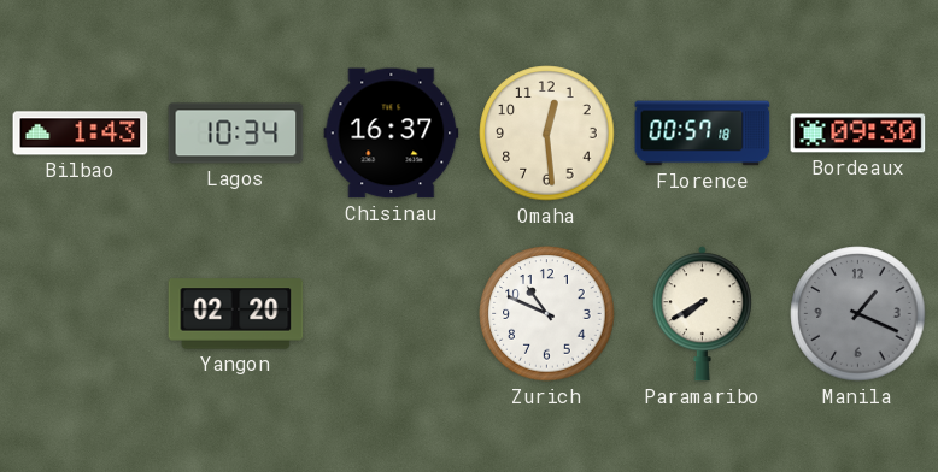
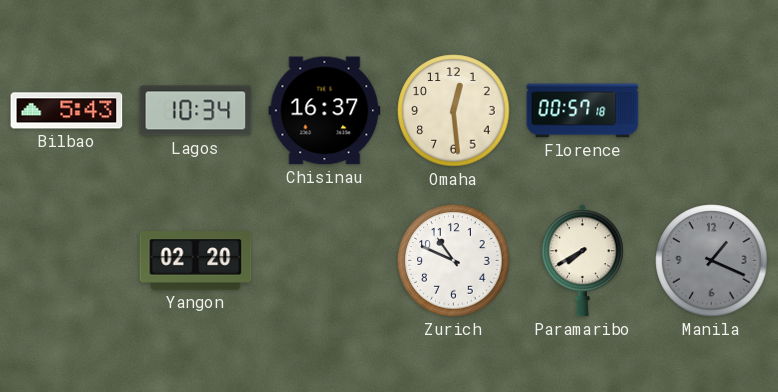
Bilbao: 1:43 -> 5:43 (67, 111)
Bordeaux: 09:30 -> none (858, 134)
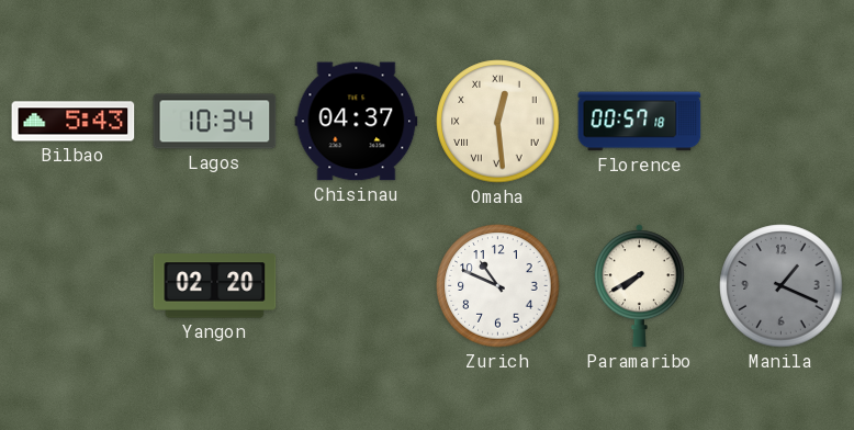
Chisinau: 16:37 -> 04:37 (357, 122)
Omaha numerals: Arabic -> Roman (498, 122)
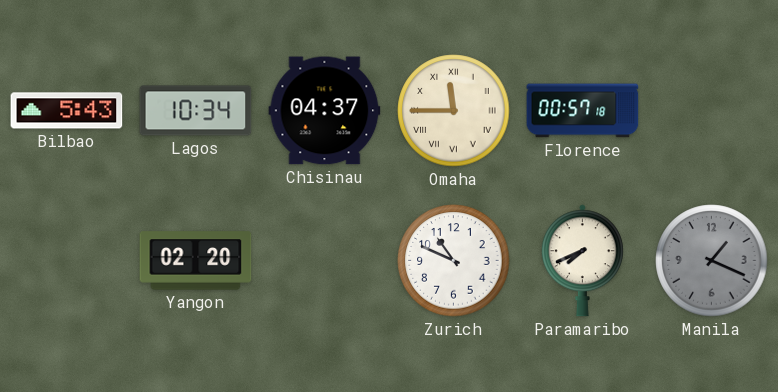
Omaha: 12:29 -> 11:45 (454, 111)
Paramaribo: 7:40 -> 7:41 (582, 261)
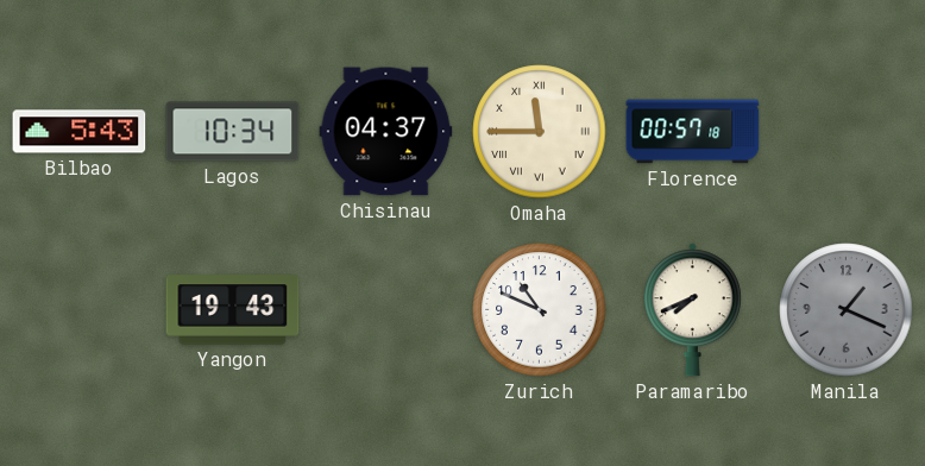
Yangon: 02:20 -> 19:43 (233, 310)
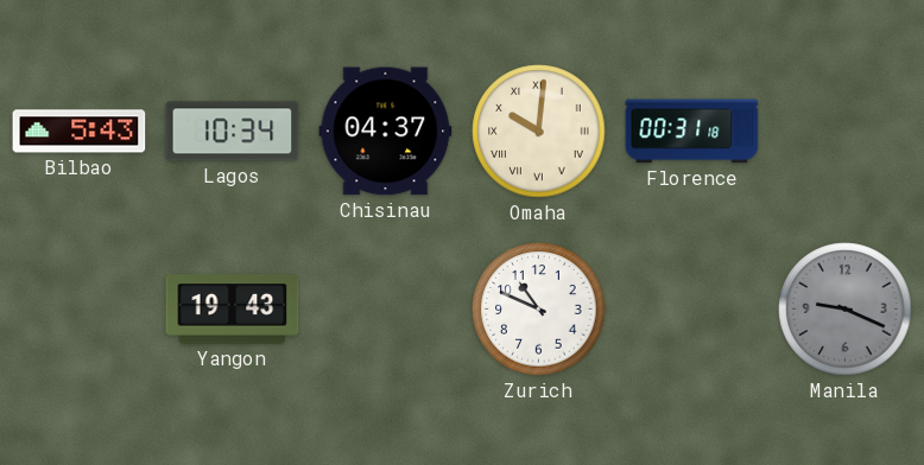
Omaha: 11:45 -> 10:01 (539, 132)
Florence: 00:57 -> 00:31 (692, 132)
Paramaribo: 7:41 -> none (692, 310)
Manila: 1:19 -> 9:19 (846, 310)
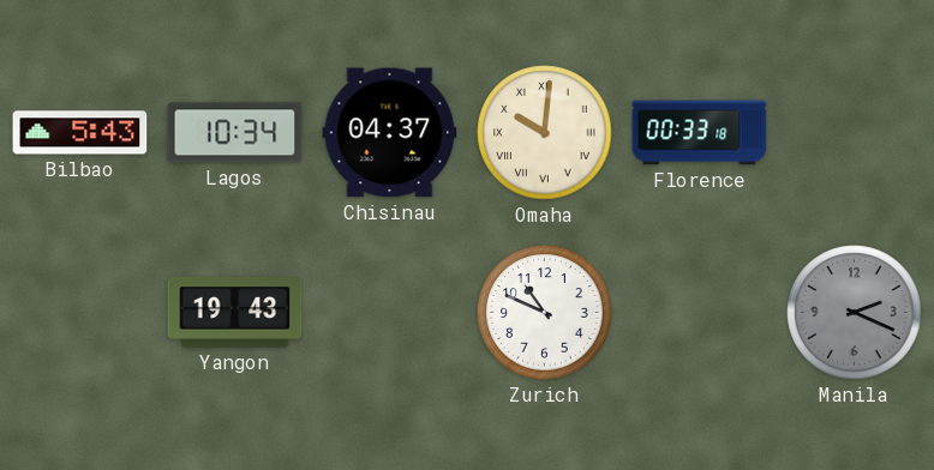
Florence: 00:31 -> 00:33 (700, 133)
Manila: 9:19 -> 2:19 (855, 313)
